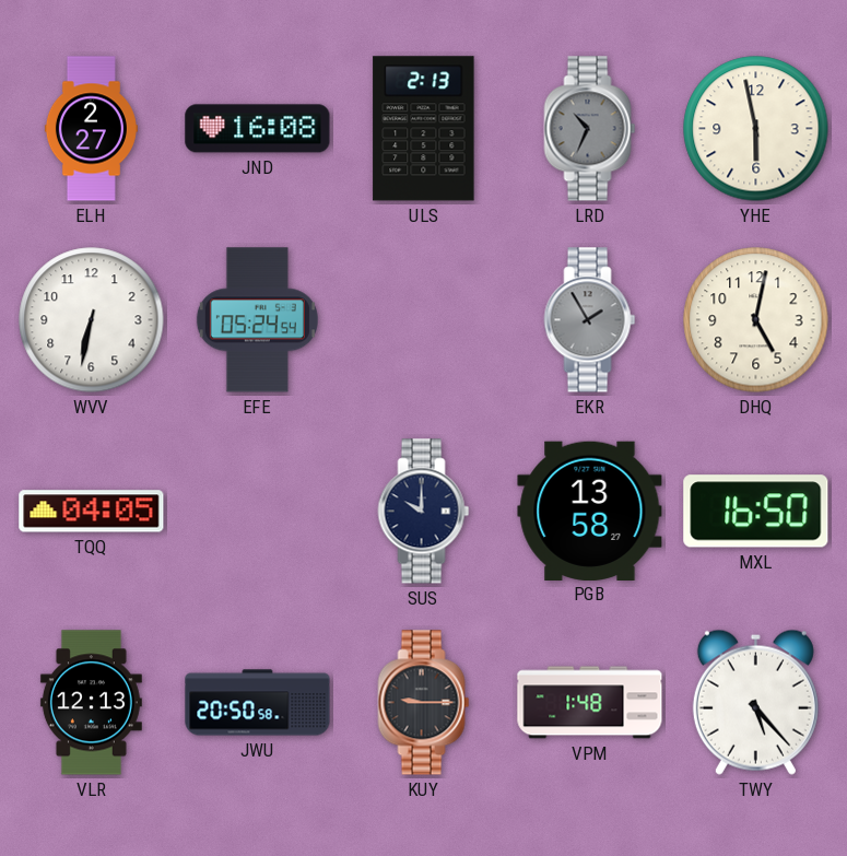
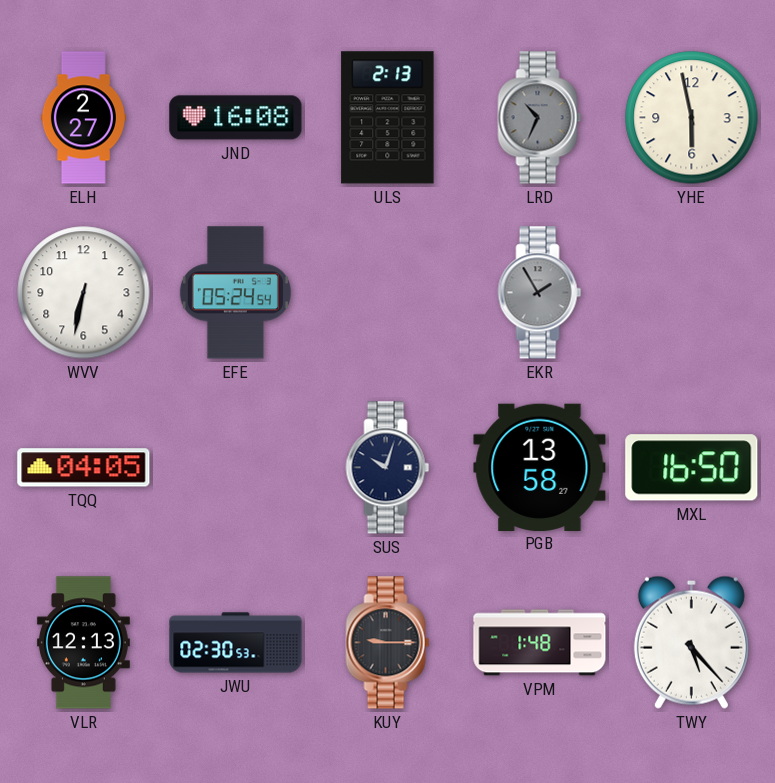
DHQ: 5:02 -> none (756, 320)
SUS: 10:00 -> 10:03 (388, 468)
JWU: 20:50 -> 02:30 (236, 643)
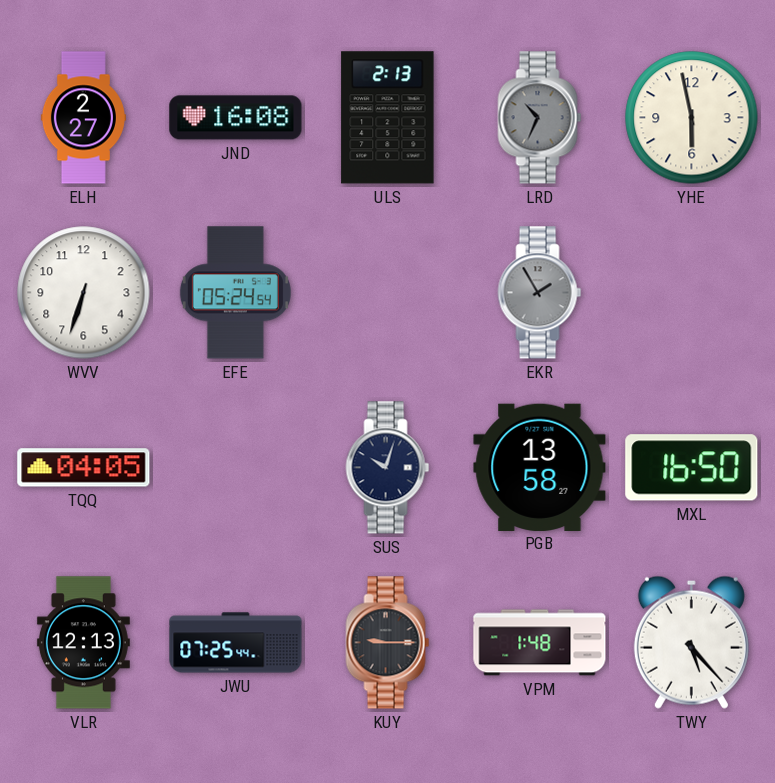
WVV: 6:32 -> 6:33 (84, 293)
JWU: 02:30 -> 07:25 (236, 643)
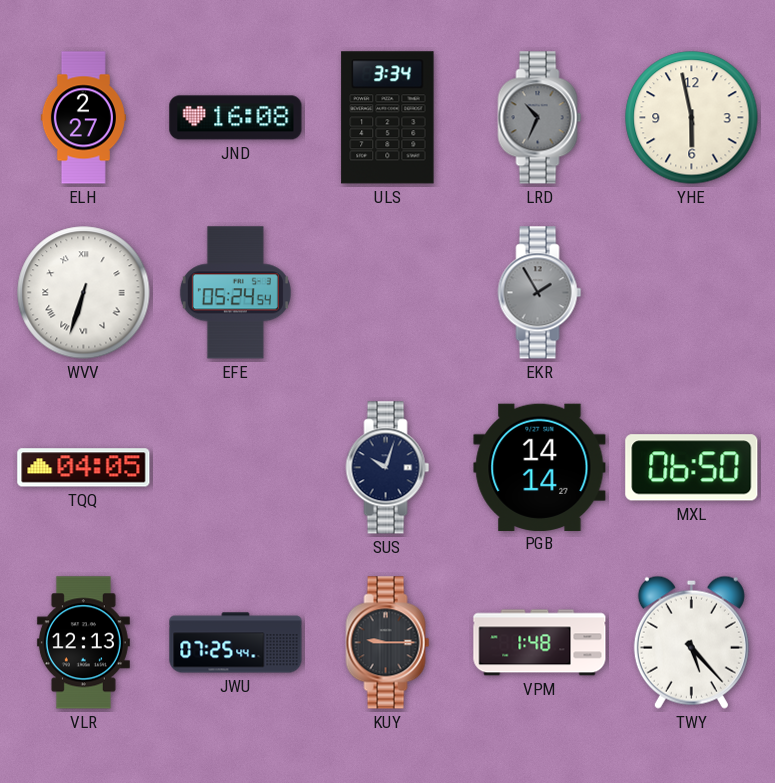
ULS: 2:13 -> 3:34 (388, 118)
WVV numerals: Arabic -> Roman (84, 293)
PGB: 13:58 -> 14:14 (540, 467)
MXL: 16:50 -> 06:50 (692, 468)
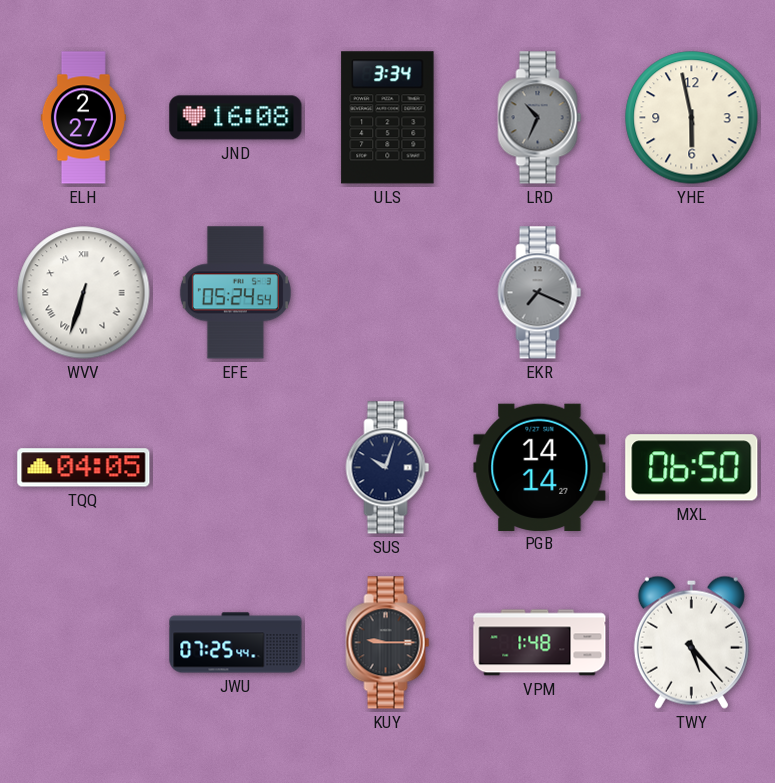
EKR: 1:55 -> 7:19 (540, 293)
VLR: 12:13 -> none (83, 643)
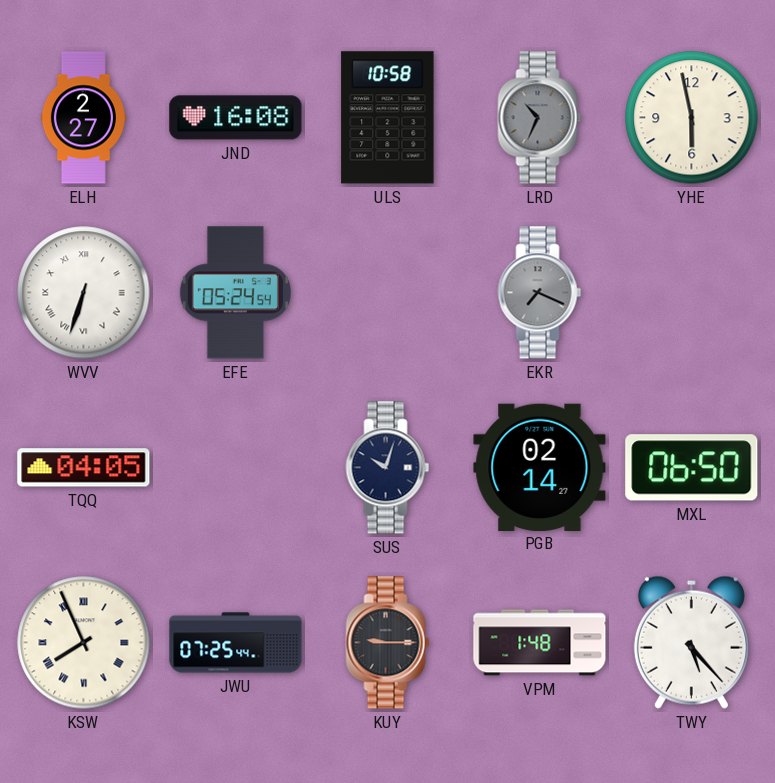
ULS: 3:34 -> 10:58 (388, 118)
PGB: 14:14 -> 02:14 (540, 467)
KSW: none -> 7:56 (84, 643)
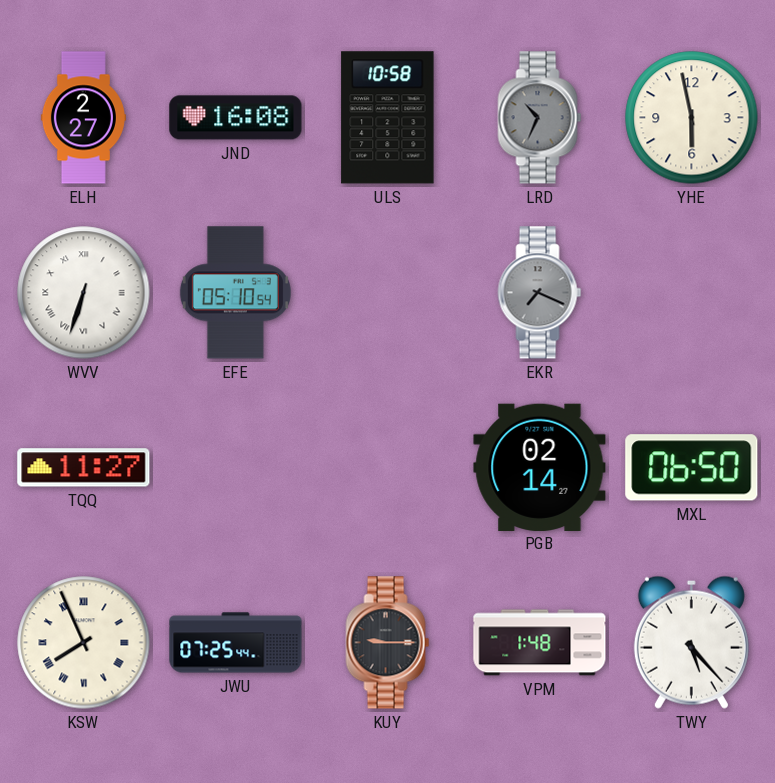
EFE: 05:24 -> 05:10 (235, 293)
TQQ: 04:05 -> 11:27 (84, 468)
SUS: 10:03 -> none (388, 468)
